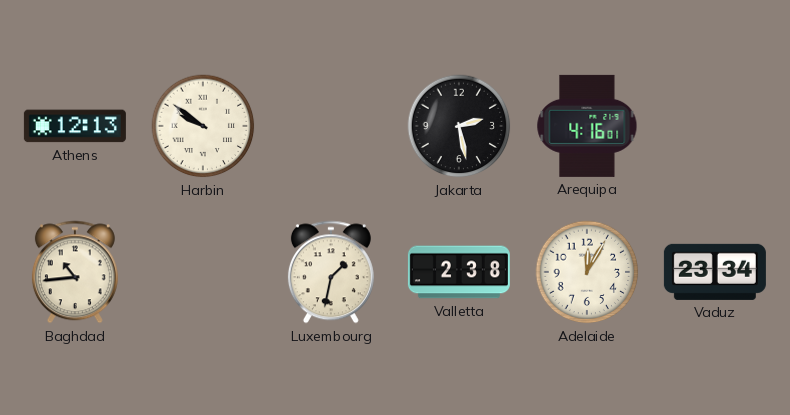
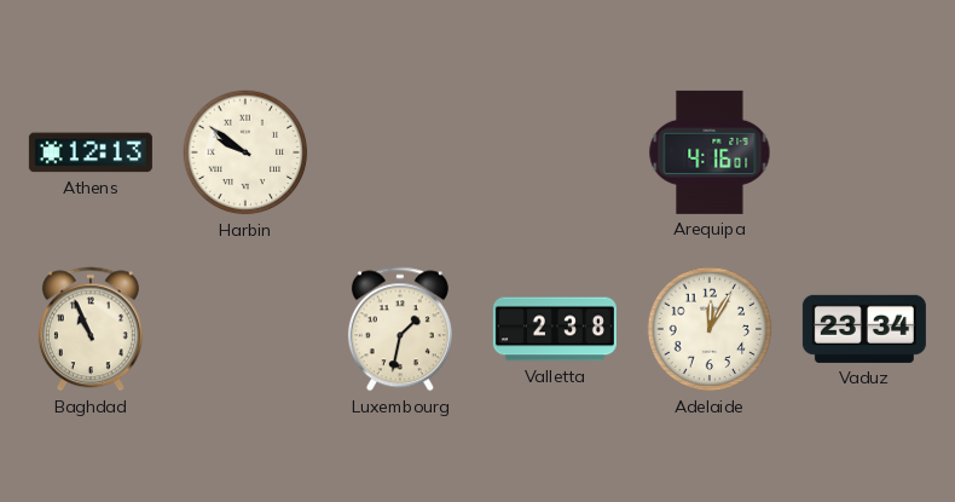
Jakarta: 2:28 -> none (459, 126)
Baghdad: 10:44 -> 10:56 (91, 329)
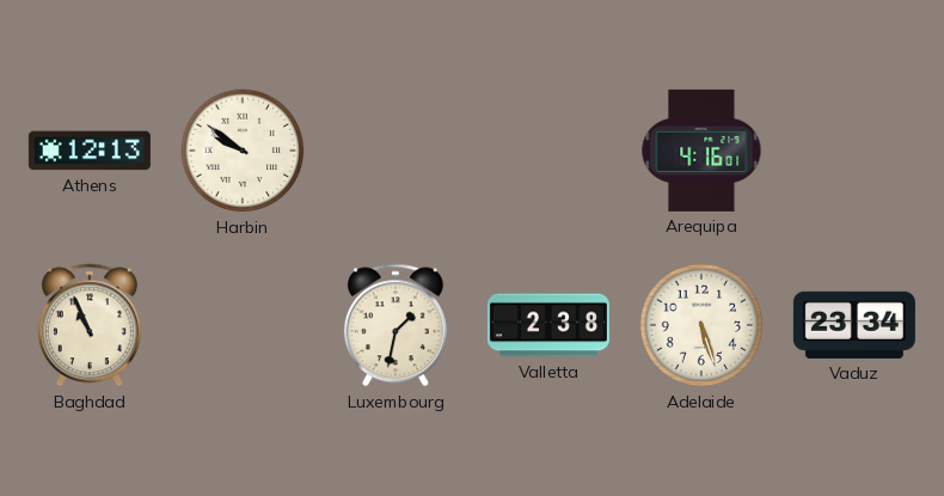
Adelaide: 12:05 -> 5:27 (701, 325)
